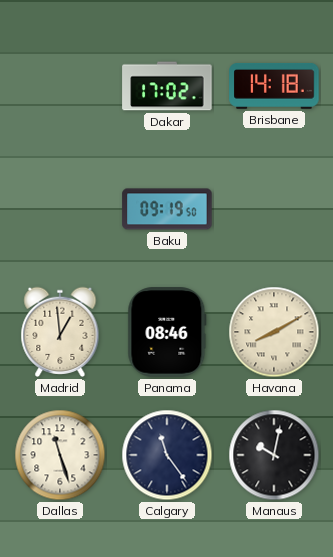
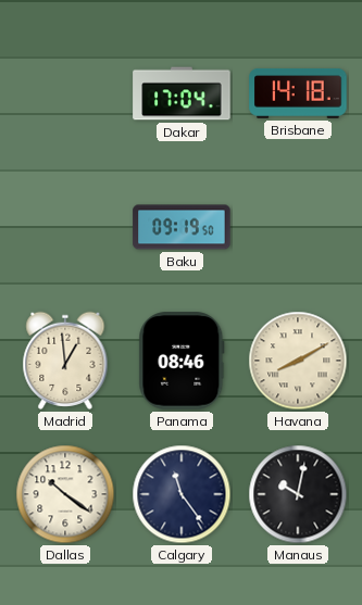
Dakar: 17:02 -> 17:04 (182, 93)
Dallas: 11:27 -> 10:21 (65, 494)
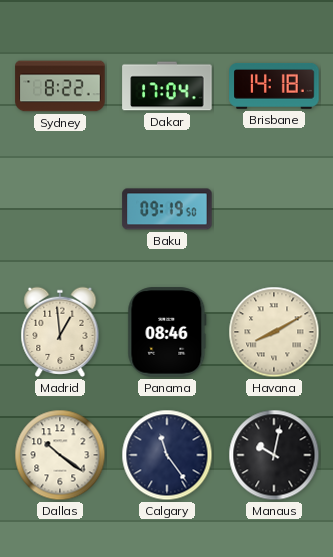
Sydney: none -> 8:22 (60, 86)
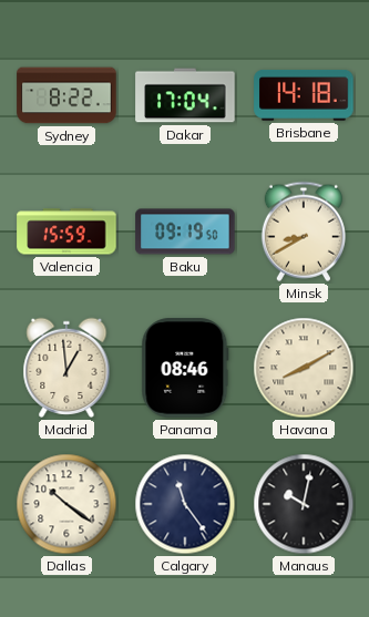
Valencia: none -> 15:59 (66, 232)
Minsk: none -> 8:40 (304, 232)
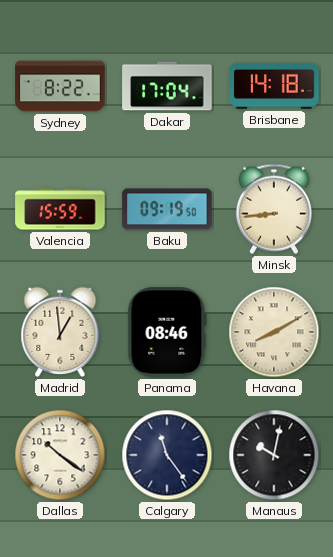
Minsk: 8:40 -> 8:44 (274, 209)
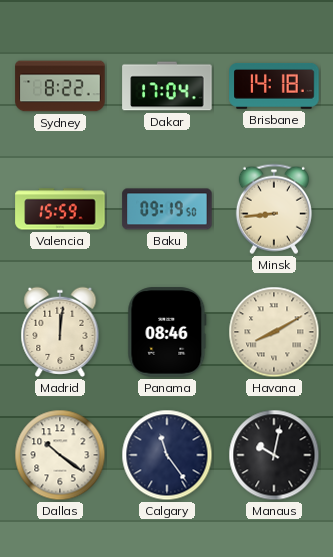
Madrid: 12:59 -> 12:01 (60, 332)
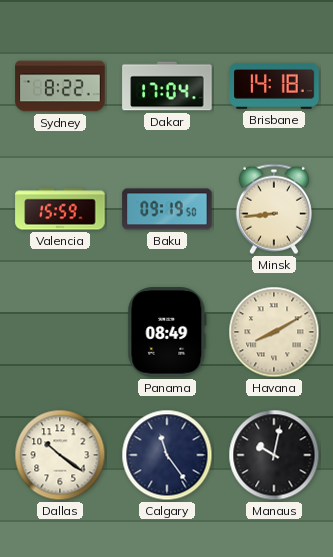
Madrid: 12:01 -> none (60, 332)
Panama: 08:46 -> 08:49 (167, 332)
